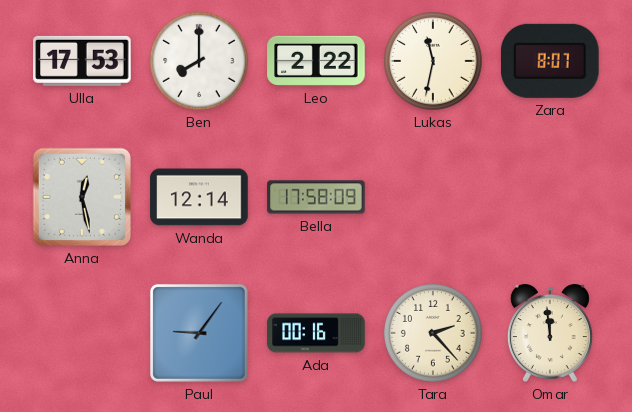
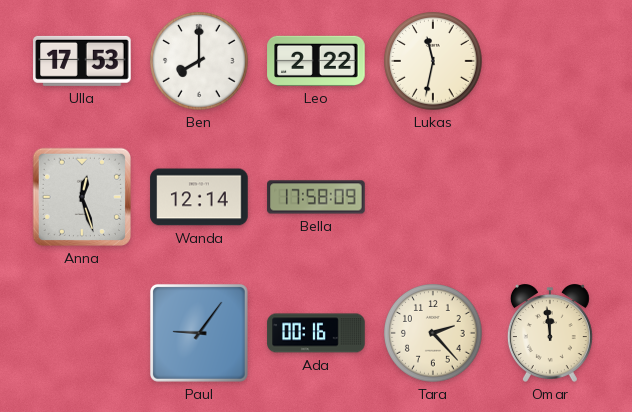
Zara: 8:07 -> none (550, 61)
Anna: 12:28 -> 12:27 (82, 197)
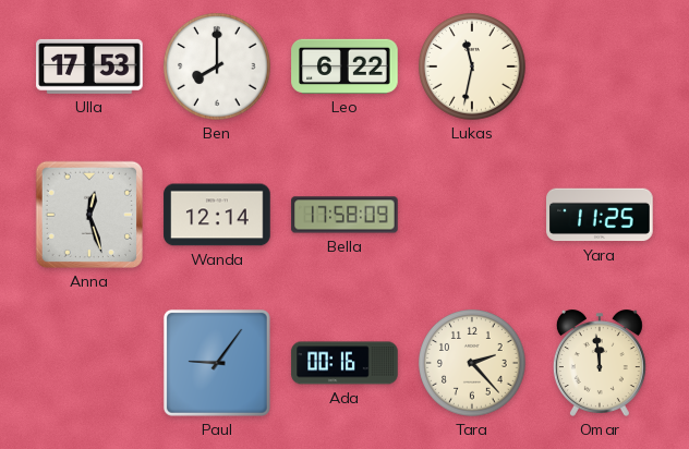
Leo: 2:22 -> 6:22 (344, 66)
Yara: none -> 11:25 (600, 215)
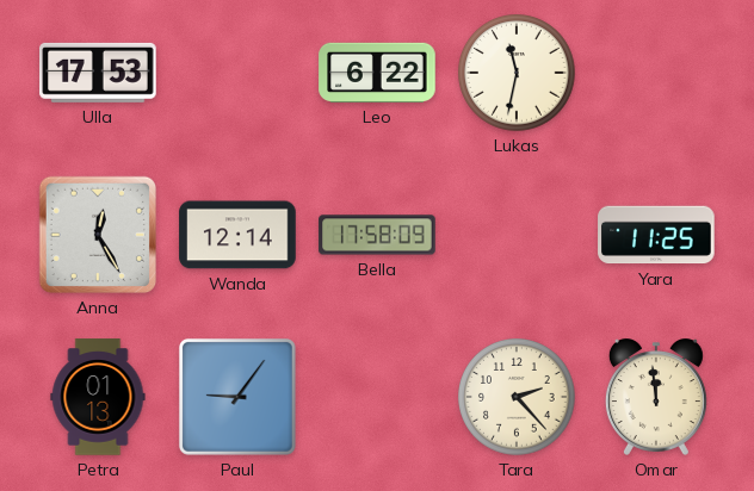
Ben: 8:00 -> none (217, 66)
Anna: 12:27 -> 12:25 (98, 235)
Petra: none -> 01:13 (98, 397)
Ada: 00:16 -> none (344, 363)
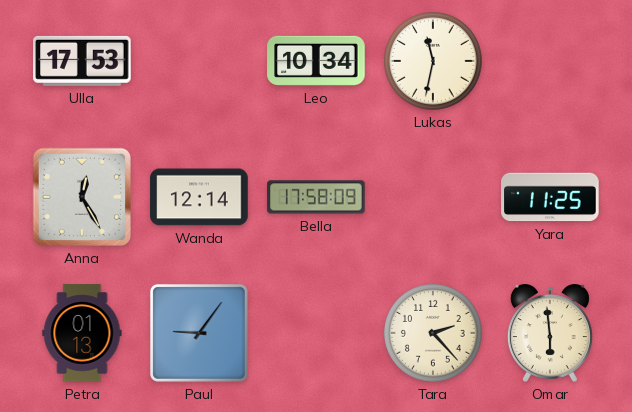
Leo: 6:22 -> 10:34 (316, 61)
Omar: 11:59 -> 5:59 (550, 333)
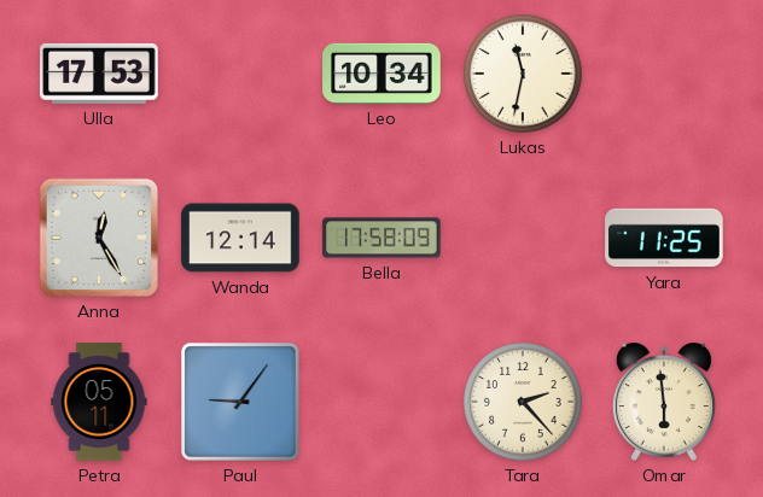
Petra: 01:13 -> 05:11 (99, 402)
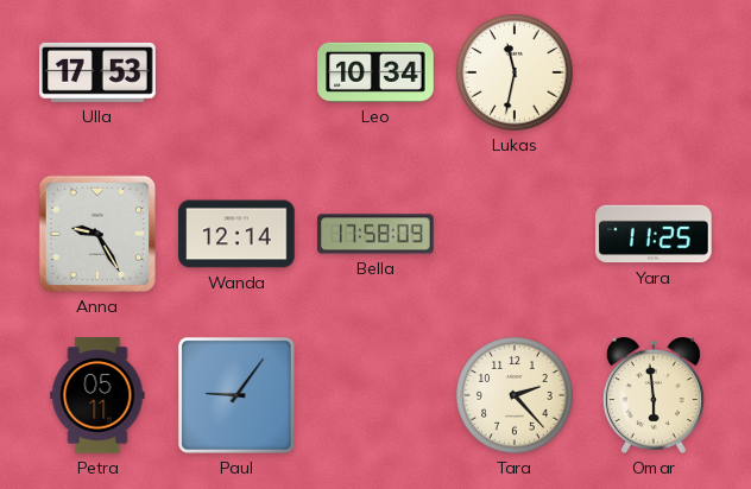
Anna: 12:25 -> 9:25 (97, 234)
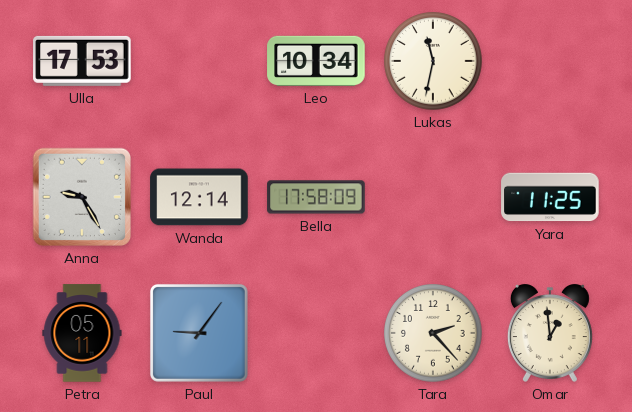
Omar: 5:59 -> 12:59 (550, 333)
